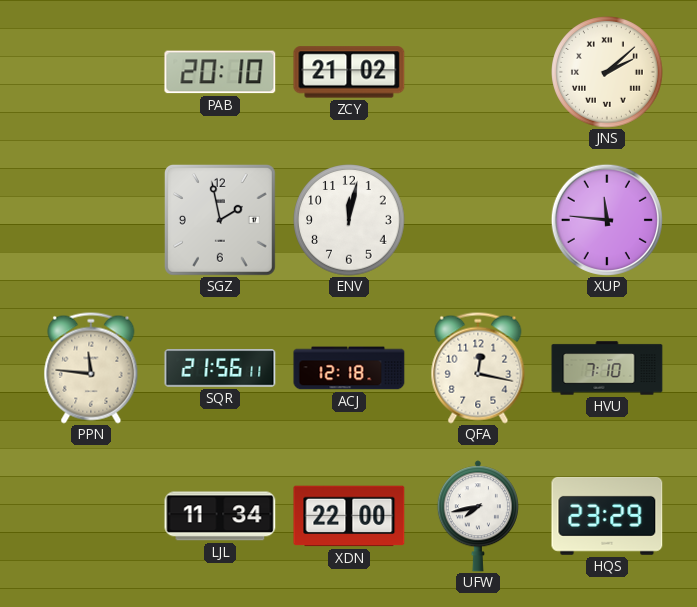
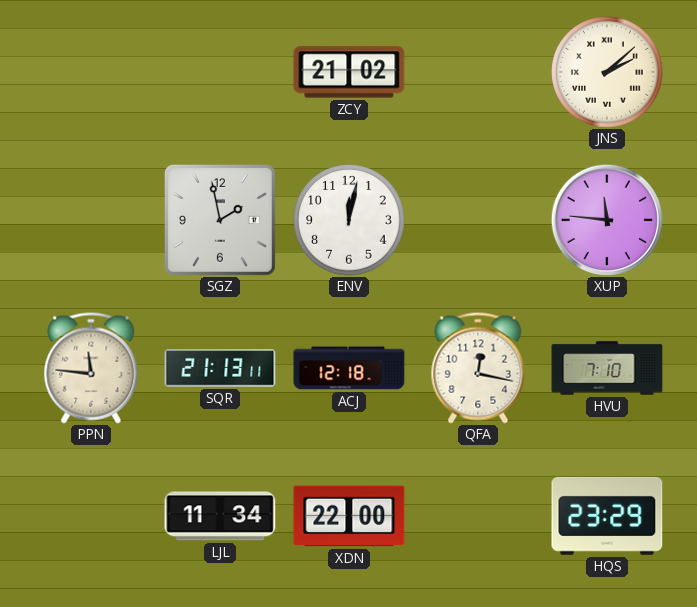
PAB: 20:10 -> none (220, 72)
SQR: 21:56 -> 21:13 (220, 368)
UFW: 7:43 -> none (478, 516)
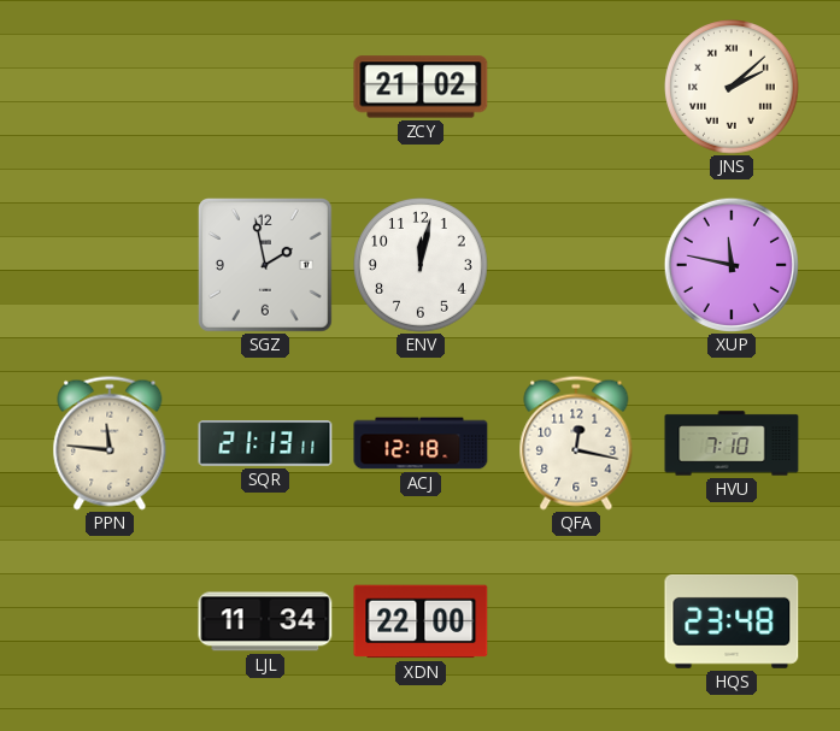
XUP: 11:46 -> 11:47 (732, 265)
HQS: 23:29 -> 23:48 (732, 621)
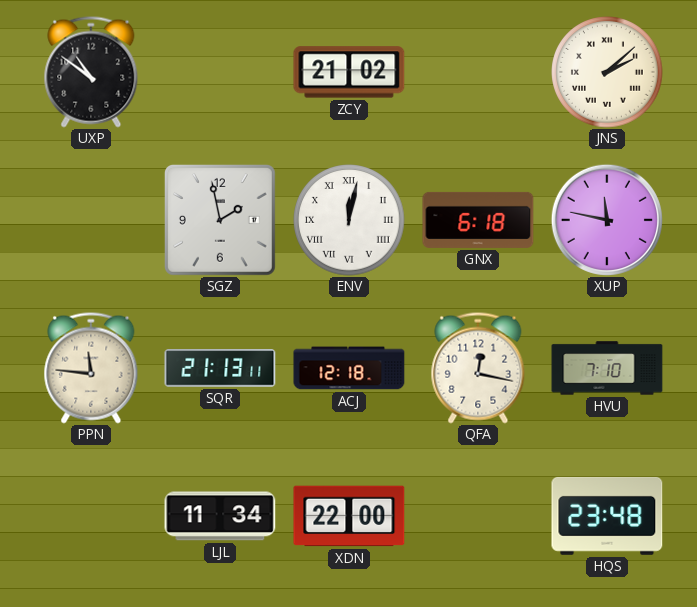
UXP: none -> 10:51 (91, 72)
ENV numerals: Arabic -> Roman (349, 220)
GNX: none -> 6:18 (478, 220)
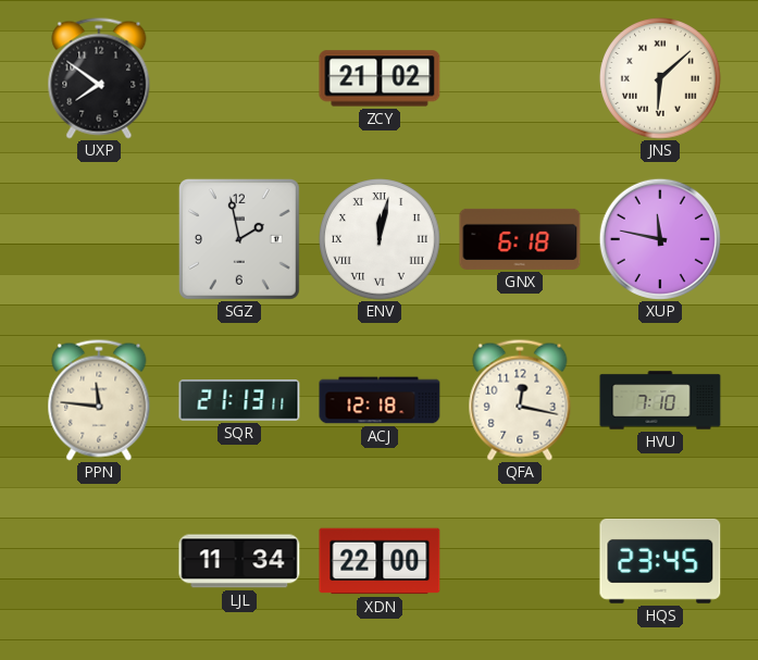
UXP: 10:51 -> 7:51 (99, 78)
JNS: 2:08 -> 6:08 (660, 78)
HQS: 23:48 -> 23:45 (660, 561)
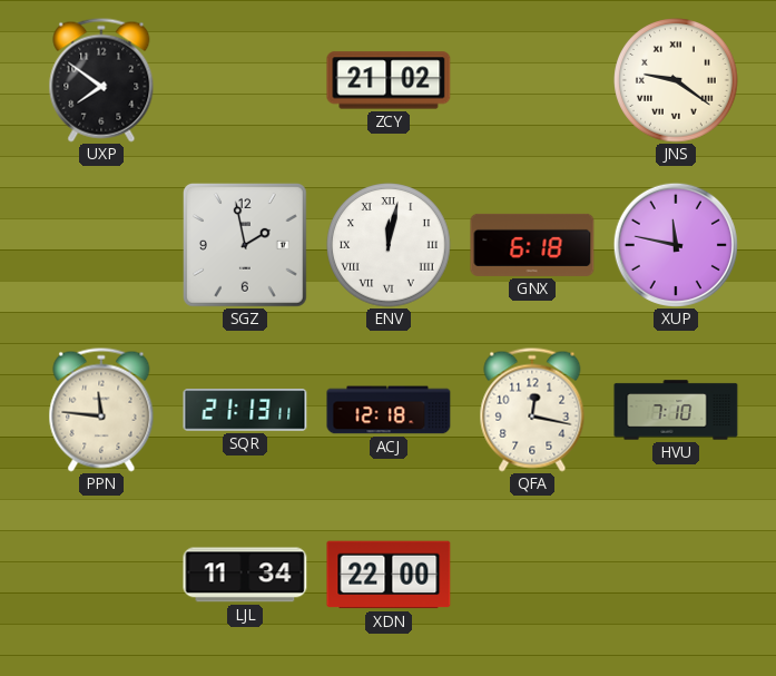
JNS: 6:08 -> 9:21 (676, 80)
HQS: 23:45 -> none (660, 561)
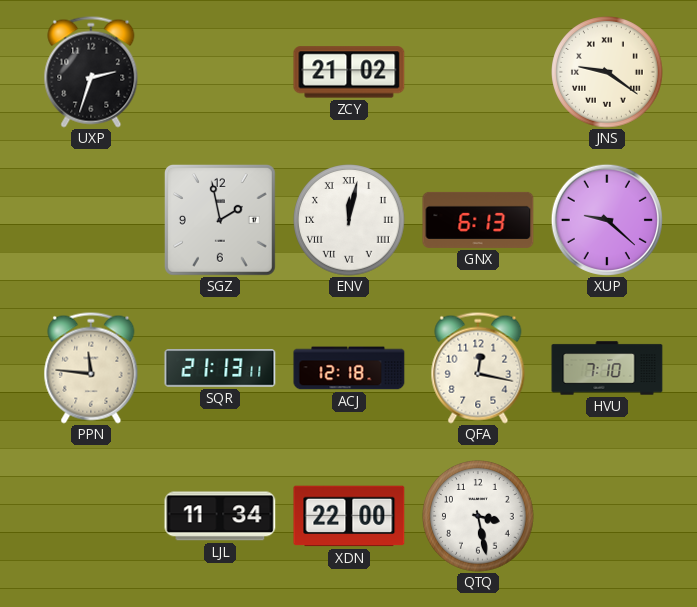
UXP: 7:51 -> 2:33 (91, 72)
GNX: 6:18 -> 6:13 (478, 220)
XUP: 11:47 -> 9:22 (607, 220)
QTQ: none -> 3:28 (478, 516)
